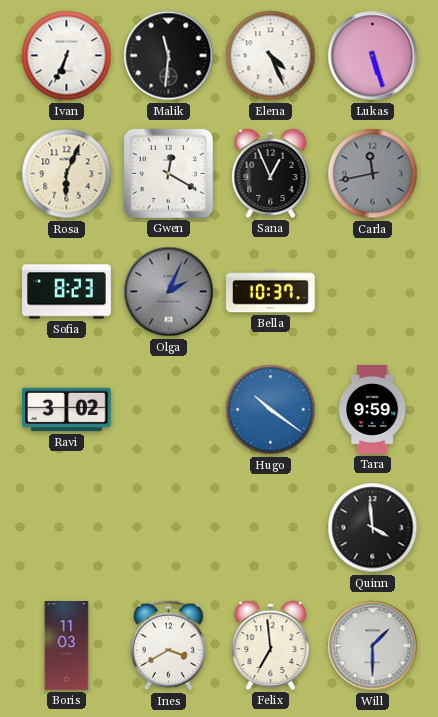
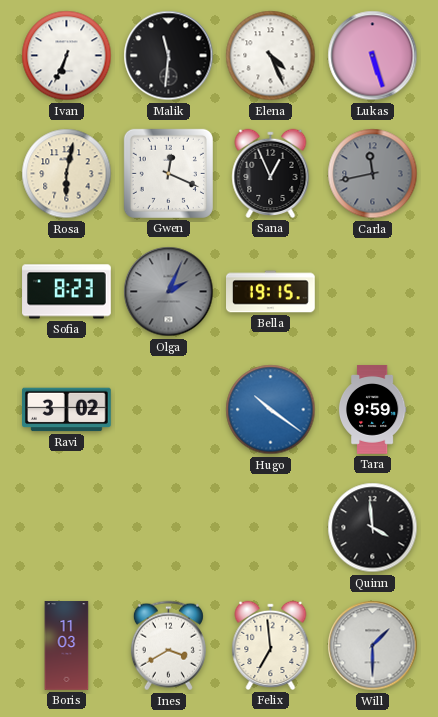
Rosa: 6:04 -> 6:02 (67, 174)
Gwen: 12:20 -> 12:19 (168, 173)
Bella: 10:37 -> 19:15 (271, 292)
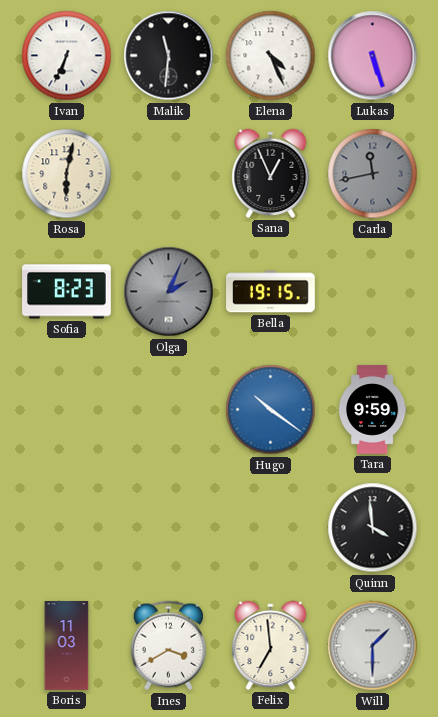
Gwen: 12:19 -> none (168, 173)
Ravi: 3:02 -> none (67, 410)
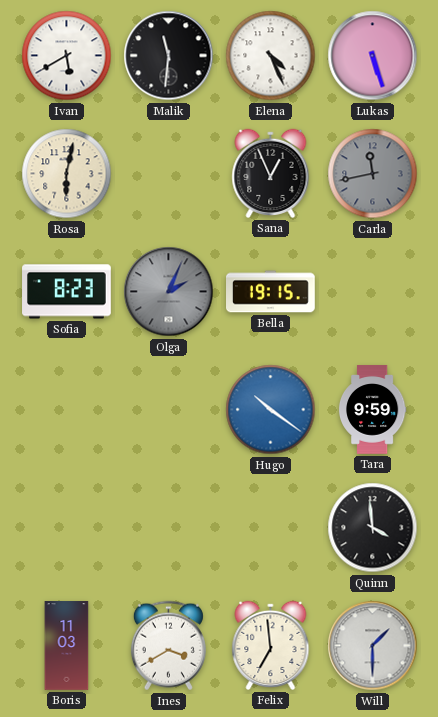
Ivan: 6:34 -> 5:40 (67, 56)
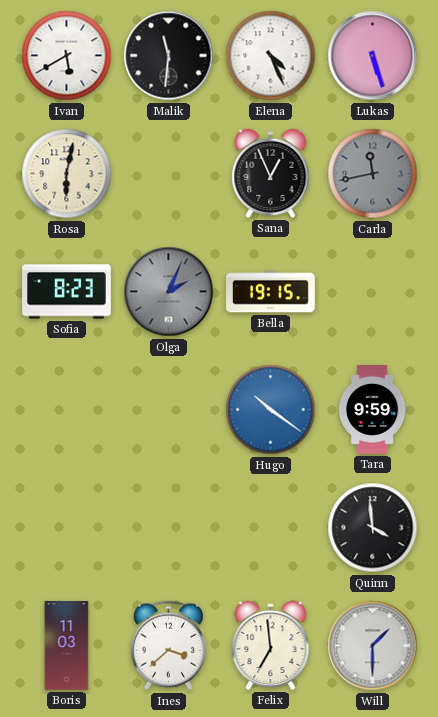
Ines: 3:40 -> 3:38 (168, 646)
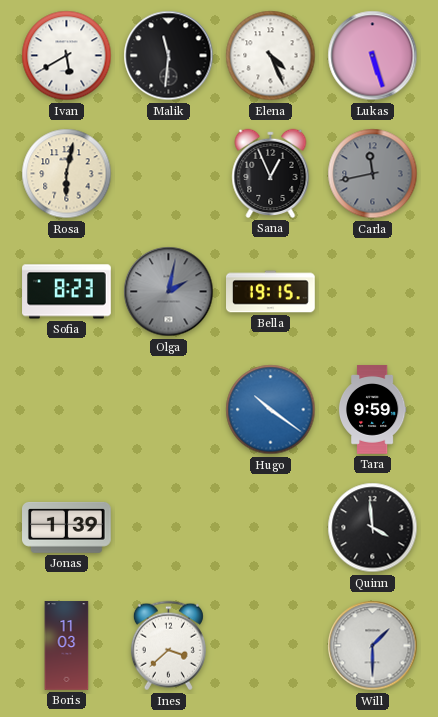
Olga: 2:04 -> 2:02 (169, 292)
Jonas: none -> 1:39 (67, 527)
Felix: 6:59 -> none (271, 645)
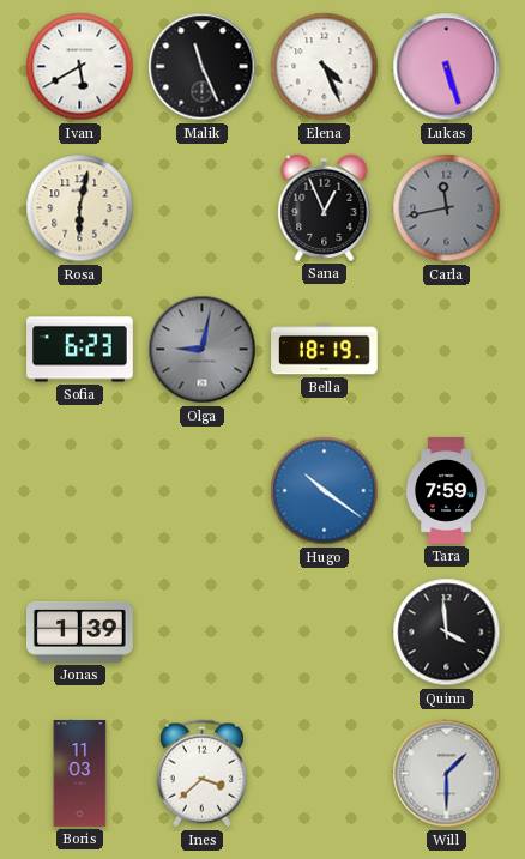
Malik: 11:31 -> 11:26 (203, 67)
Sofia: 8:23 -> 6:23 (80, 350)
Olga: 2:02 -> 9:02 (203, 350)
Bella: 19:15 -> 18:19 (325, 350)
Tara: 9:59 -> 7:59 (446, 491)
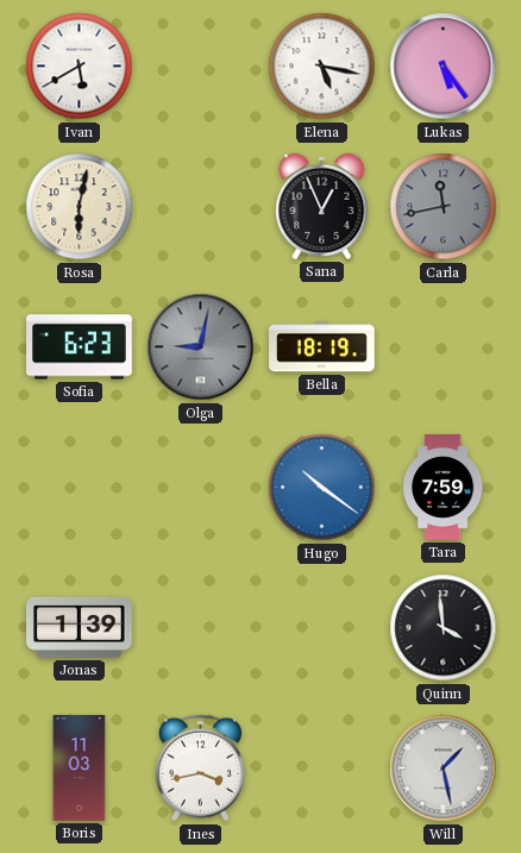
Malik: 11:26 -> none (203, 67)
Elena: 4:26 -> 5:17 (322, 67)
Lukas: 5:27 -> 5:24 (444, 67)
Ines: 3:38 -> 3:43 (200, 769)
Will: 1:30 -> 1:28 (444, 769)
